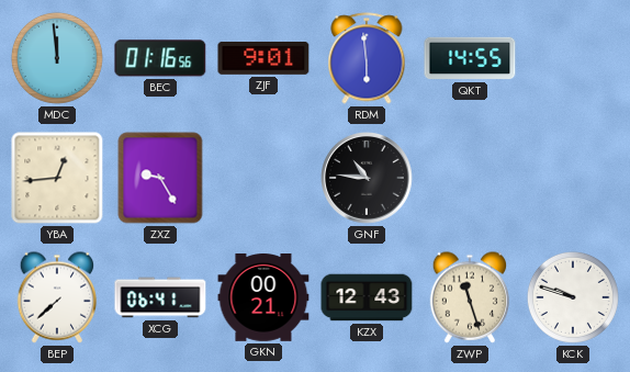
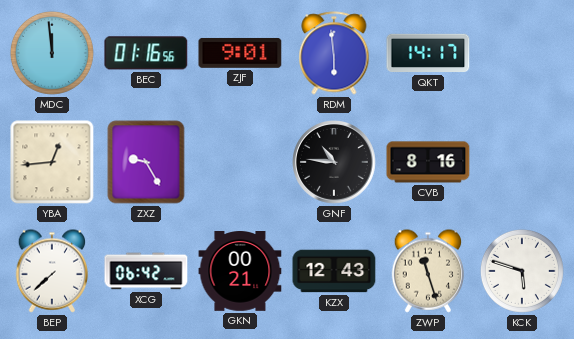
QKT: 14:55 -> 14:17 (428, 53)
CVB: none -> 8:16 (428, 162)
XCG: 06:41 -> 06:42 (146, 271)
KCK: 9:48 -> 5:48 (522, 271)
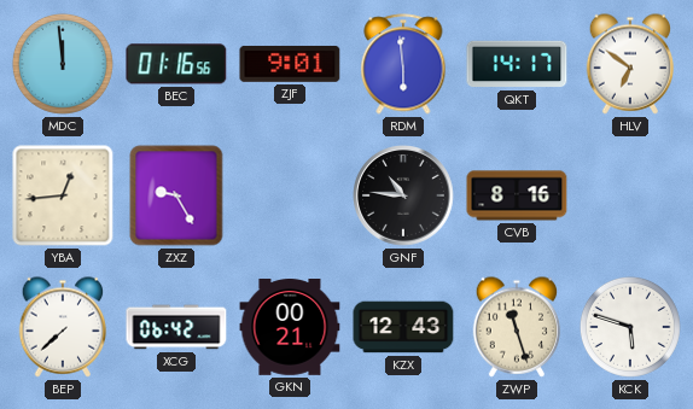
HLV: none -> 6:51 (630, 64)
